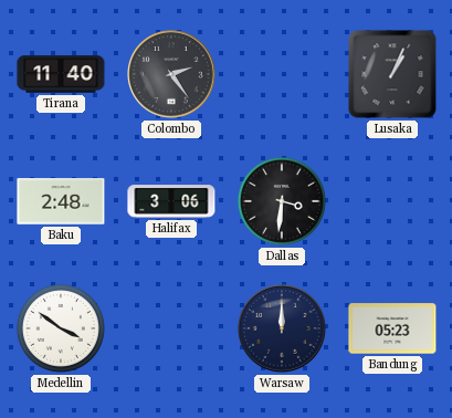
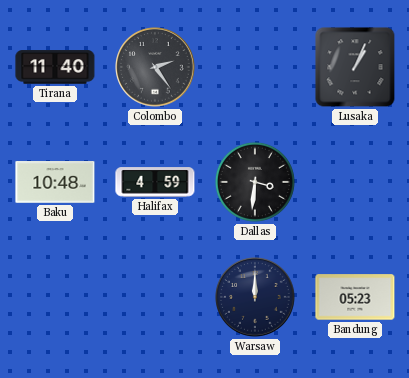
Baku: 2:48 -> 10:48 (55, 183)
Halifax: 3:06 -> 4:59 (155, 182)
Medellin: 3:51 -> none (61, 328)
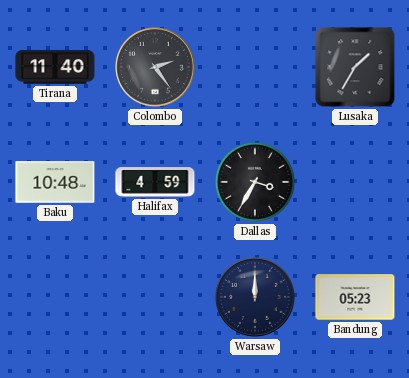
Lusaka: 1:04 -> 1:35 (355, 67)
Dallas: 3:31 -> 3:35 (255, 182)
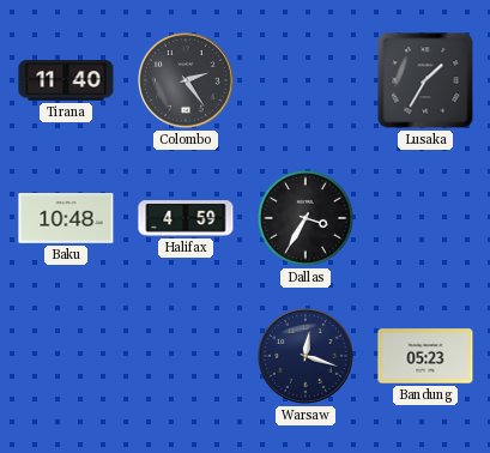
Warsaw: 12:00 -> 12:18 (306, 356)
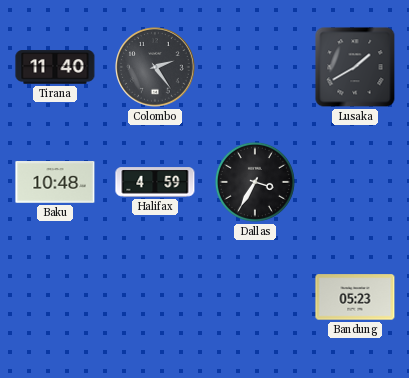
Lusaka: 1:35 -> 1:40 (355, 67)
Warsaw: 12:18 -> none (306, 356)
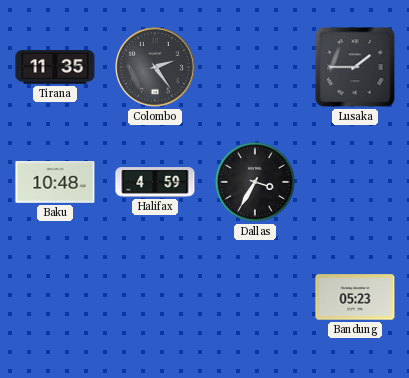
Tirana: 11:40 -> 11:35 (55, 67)
Lusaka: 1:40 -> 1:45 (355, 67)
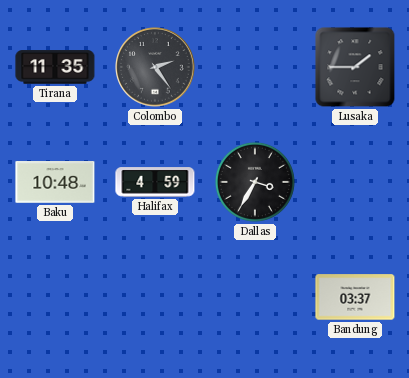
Bandung: 05:23 -> 03:37 (355, 297)
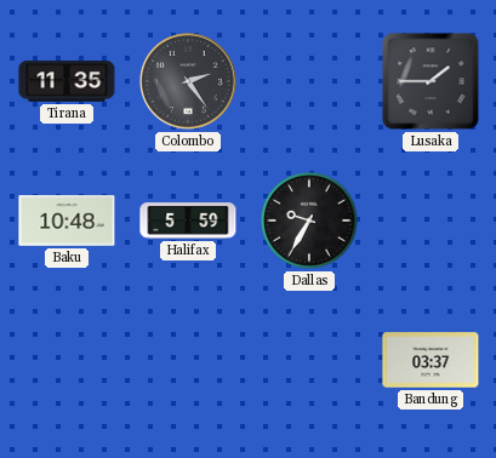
Halifax: 4:59 -> 5:59 (188, 221)
Dallas: 3:35 -> 9:35 (309, 221)
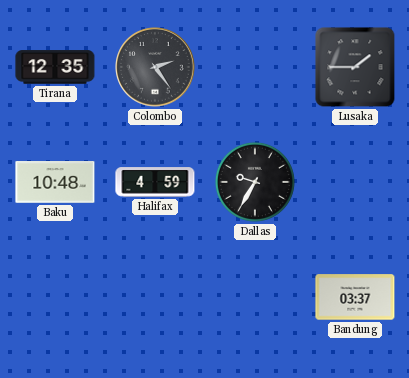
Tirana: 11:35 -> 12:35 (55, 67)
Halifax: 5:59 -> 4:59 (155, 182)
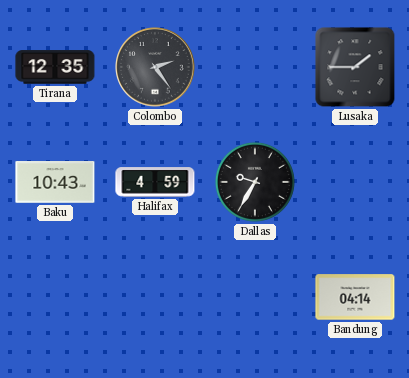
Baku: 10:48 -> 10:43 (55, 183)
Bandung: 03:37 -> 04:14 (355, 297)
